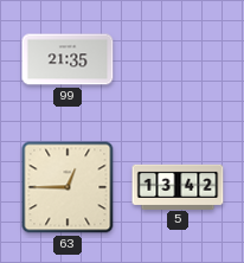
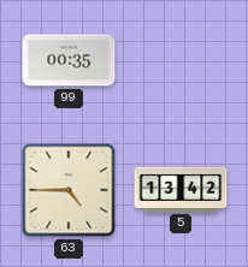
99: 21:35 -> 00:35 (69, 60)
63: 12:45 -> 4:45 (69, 190)
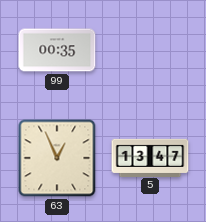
63: 4:45 -> 12:56 (57, 158)
5: 13:42 -> 13:47 (150, 157)
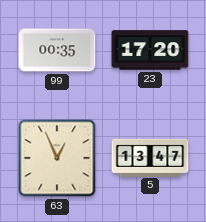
23: none -> 17:20 (150, 50)
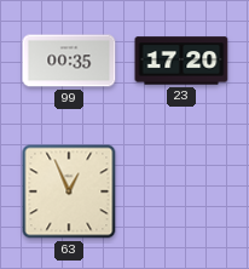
5: 13:47 -> none (150, 157)
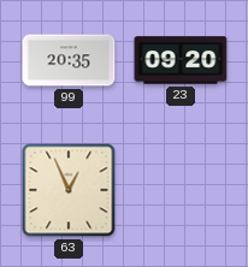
99: 00:35 -> 20:35 (69, 60)
23: 17:20 -> 09:20 (181, 60)
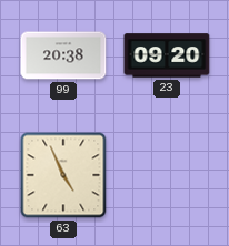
99: 20:35 -> 20:38 (63, 55)
63: 12:56 -> 4:56 (63, 175)
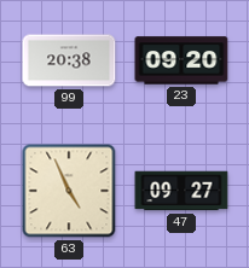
47: none -> 09:27 (181, 191)
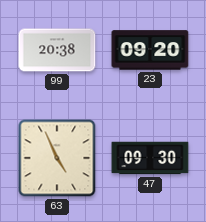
47: 09:27 -> 09:30 (150, 158)
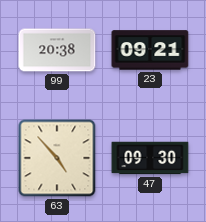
23: 09:20 -> 09:21 (150, 50)
63: 4:56 -> 4:53 (57, 158)
